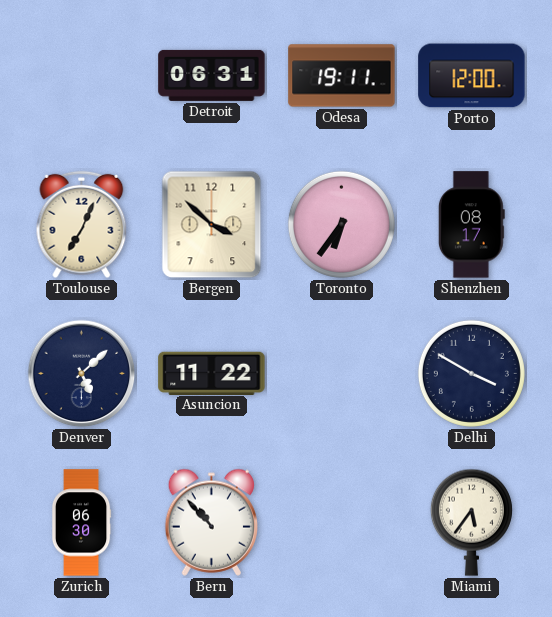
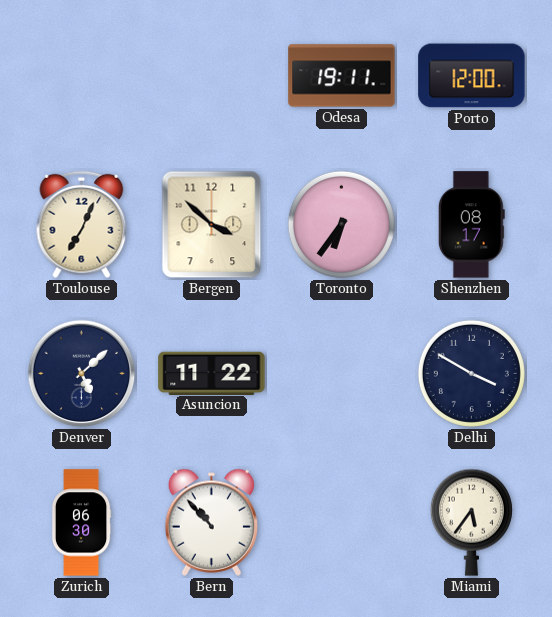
Detroit: 06:31 -> none (212, 75)
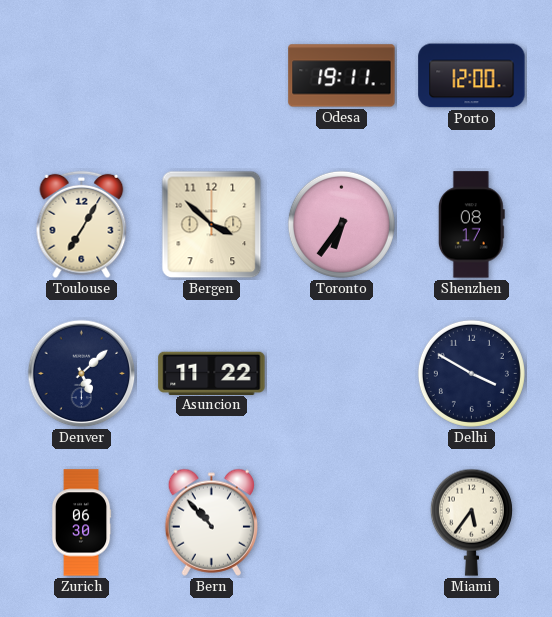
Toulouse: 7:04 -> 7:05 (82, 225)
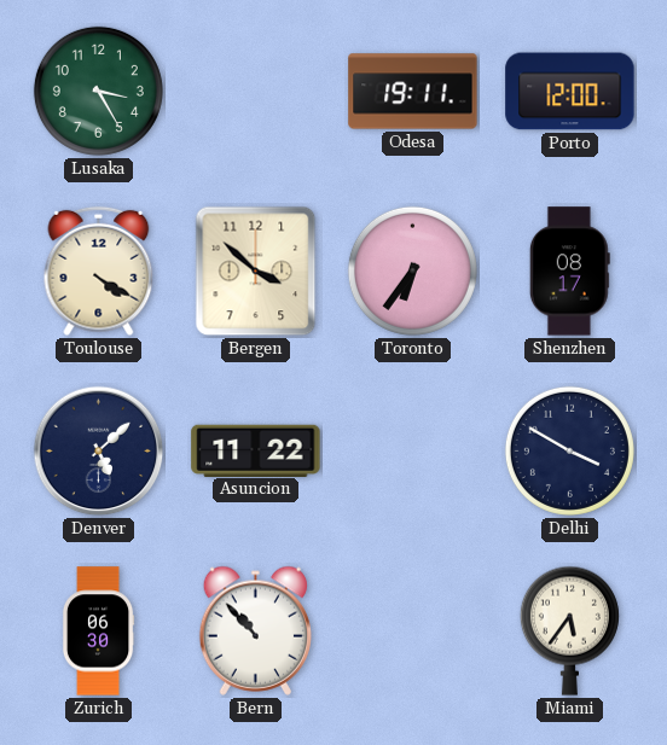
Lusaka: none -> 3:25 (98, 91)
Toulouse: 7:05 -> 4:20 (99, 272)
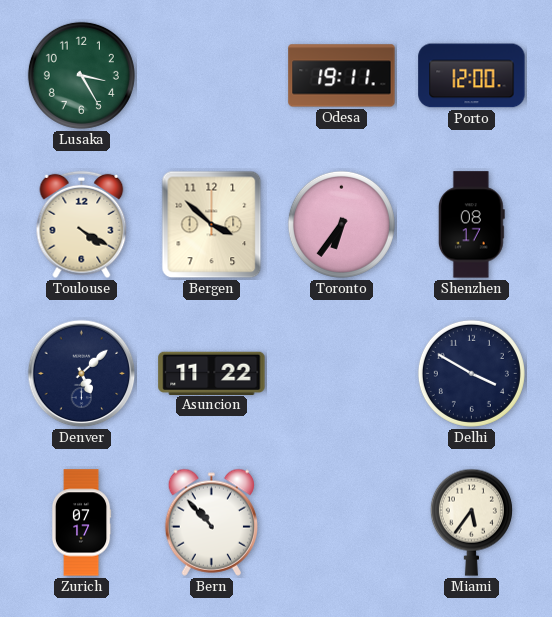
Zurich: 06:30 -> 07:17 (81, 523)
